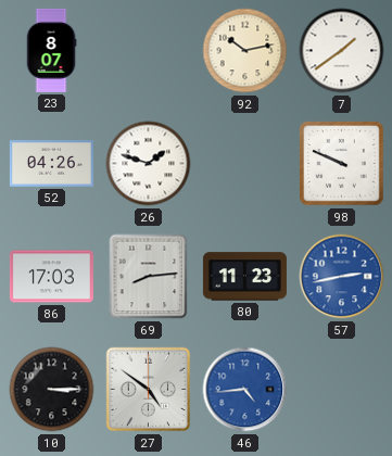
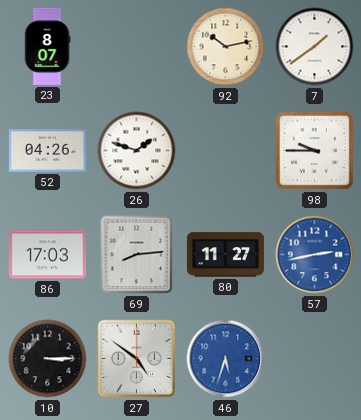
98: 9:49 -> 9:45 (315, 151)
80: 11:23 -> 11:27 (225, 255)
46: 4:44 -> 5:33 (226, 359)
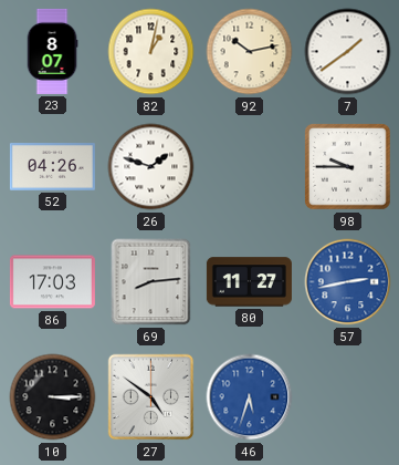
82: none -> 1:02 (151, 52)
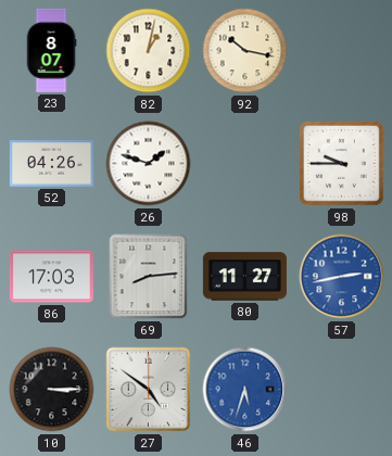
92: 10:13 -> 10:17 (245, 51)
7: 1:39 -> none (348, 52)
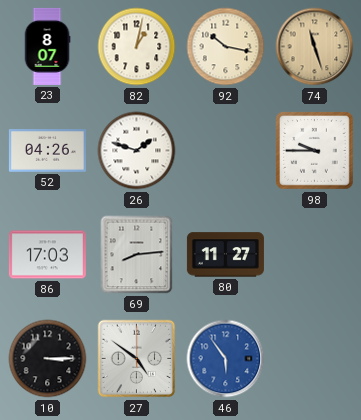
74: none -> 11:27 (315, 47)
57: 2:43 -> none (342, 277)
46: 5:33 -> 5:54 (226, 359)
